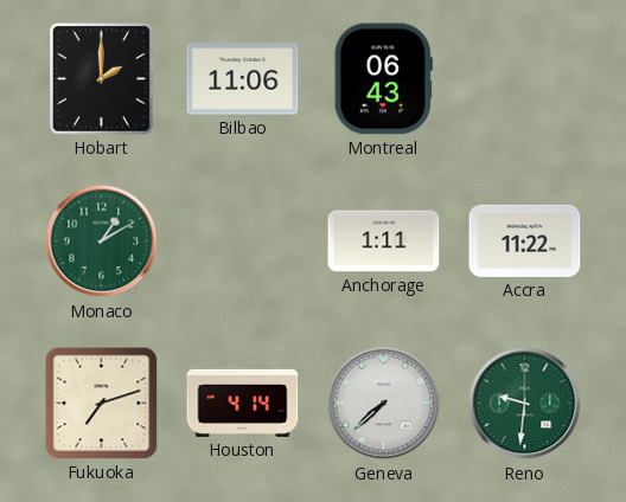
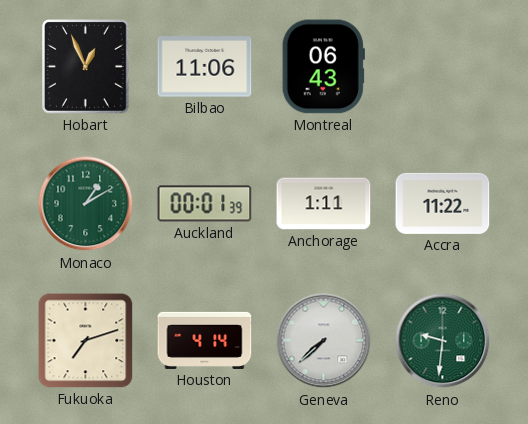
Hobart: 2:00 -> 12:56 (86, 67)
Auckland: none -> 00:01 (205, 204)
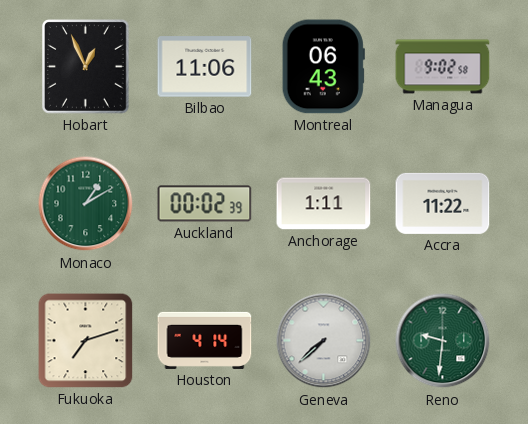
Managua: none -> 9:02 (443, 67)
Auckland: 00:01 -> 00:02 (205, 204)
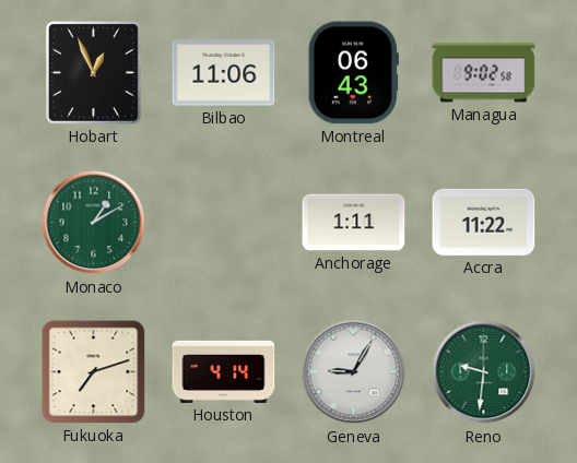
Auckland: 00:02 -> none (205, 204)
Geneva: 7:38 -> 9:05 (354, 372)
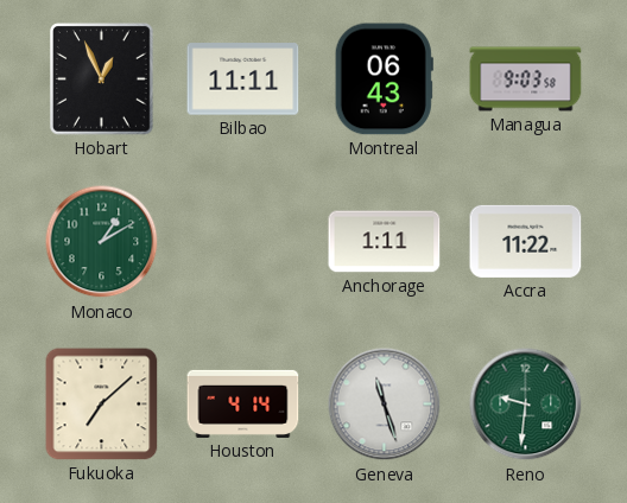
Bilbao: 11:06 -> 11:11 (243, 79)
Managua: 9:02 -> 9:03 (526, 79)
Fukuoka: 7:12 -> 7:08 (102, 405)
Geneva: 9:05 -> 11:27 (385, 405)
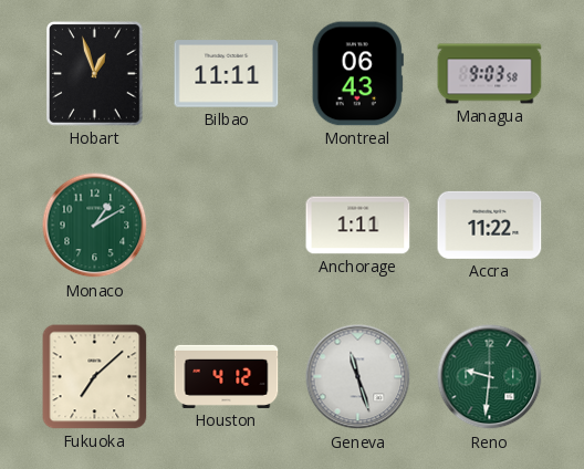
Hobart: 12:56 -> 12:57 (95, 74)
Houston: 4:14 -> 4:12 (227, 376)
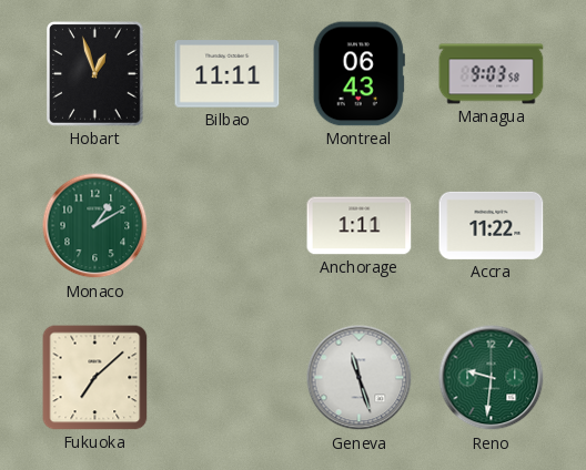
Houston: 4:12 -> none (227, 376)
